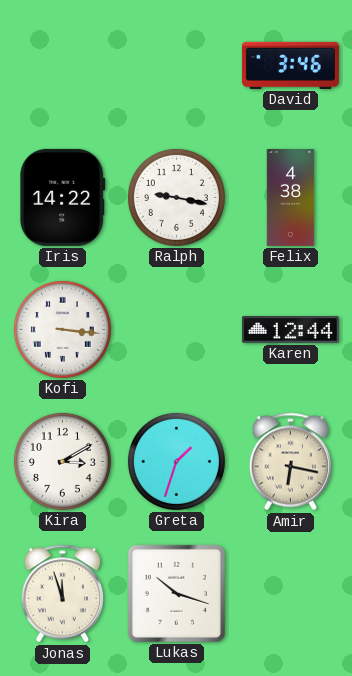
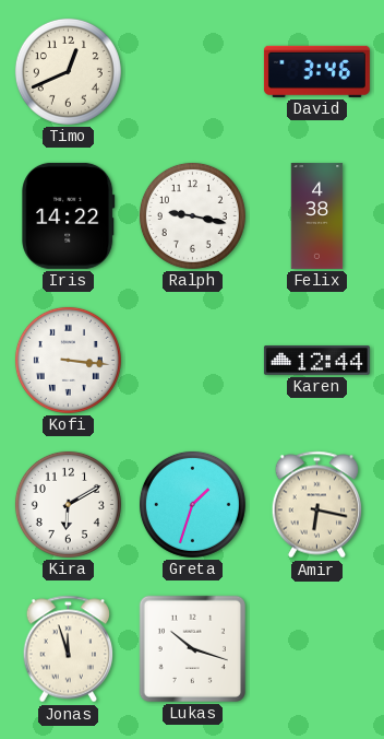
Timo: none -> 12:41 (68, 71)
Kira: 3:10 -> 6:10 (68, 504)
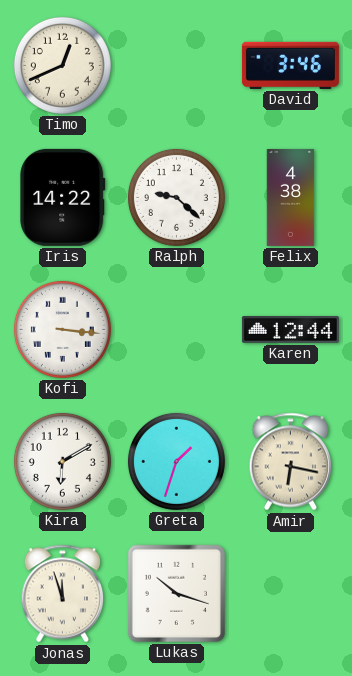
Ralph: 9:17 -> 9:22 (176, 197)
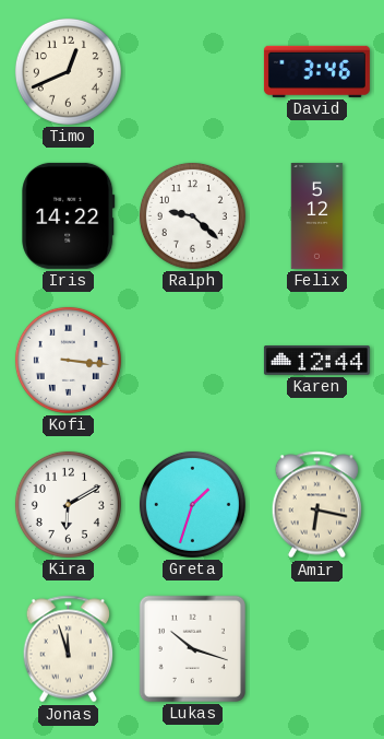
Felix: 4:38 -> 5:12 (317, 215)
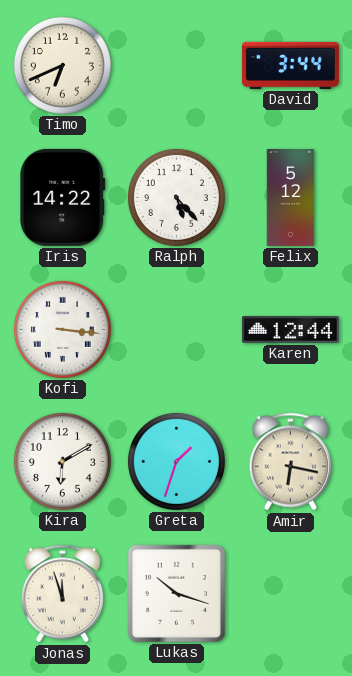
Timo: 12:41 -> 6:41 (62, 65)
David: 3:46 -> 3:44 (290, 65)
Ralph: 9:22 -> 5:23 (176, 197)
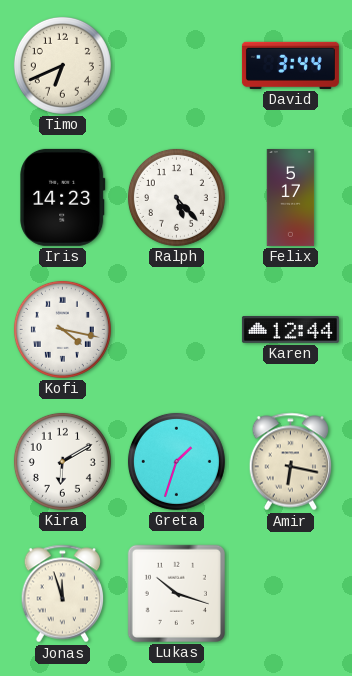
Iris: 14:22 -> 14:23 (63, 197)
Felix: 5:12 -> 5:17 (291, 197)
Kofi: 3:16 -> 4:17 (62, 329)
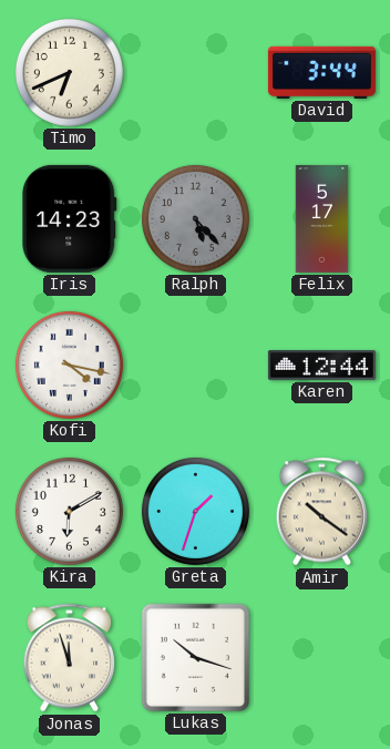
Ralph dial: white -> grey (195, 218)
Amir: 6:17 -> 10:21 (322, 512)
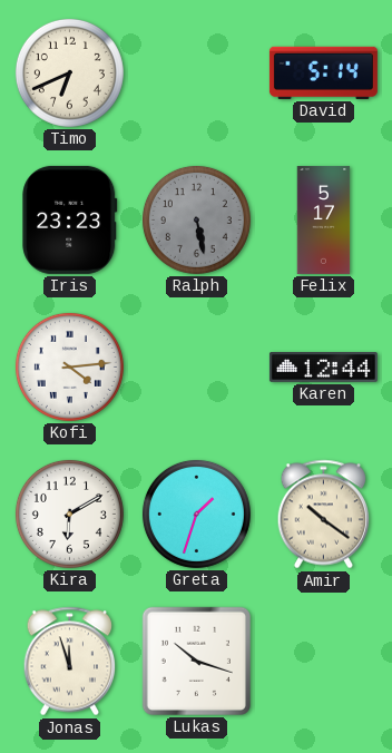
David: 3:44 -> 5:14 (323, 72)
Iris: 14:23 -> 23:23 (70, 219)
Ralph: 5:23 -> 5:28 (196, 219)
Kofi: 4:17 -> 4:14 (69, 366)
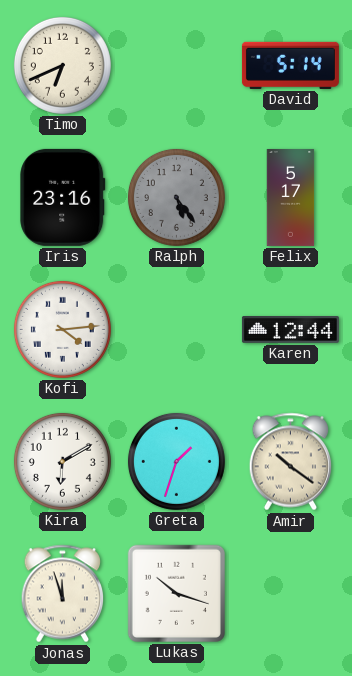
Iris: 23:23 -> 23:16 (63, 197)
Ralph: 5:28 -> 5:24 (176, 197)
